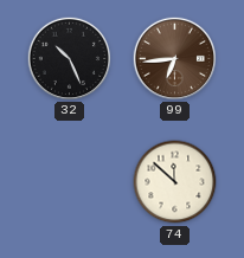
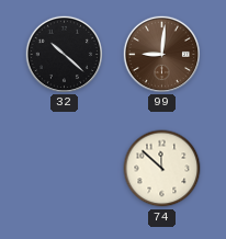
32: 10:26 -> 10:22 (64, 54)
99: 6:44 -> 9:01 (161, 54)
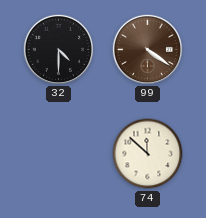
32: 10:22 -> 4:30 (58, 49)
99: 9:01 -> 4:21 (147, 49)
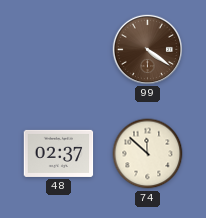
32: 4:30 -> none (58, 49)
48: none -> 02:37 (59, 153)
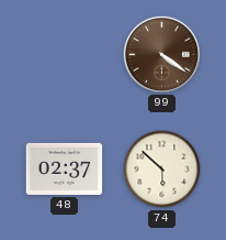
74: 11:52 -> 5:52 (162, 170)
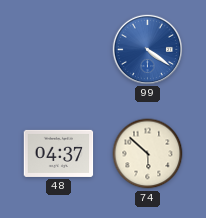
99 dial: brown -> blue (147, 49)
48: 02:37 -> 04:37 (59, 153)
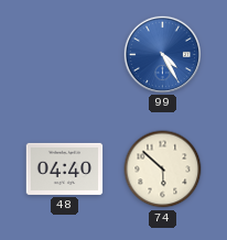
99: 4:21 -> 4:25 (162, 54)
48: 04:37 -> 04:40 (65, 168)
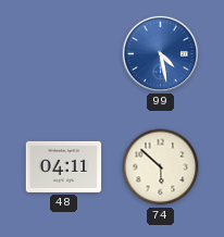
99: 4:25 -> 4:28 (160, 53)
48: 04:40 -> 04:11 (64, 166)
